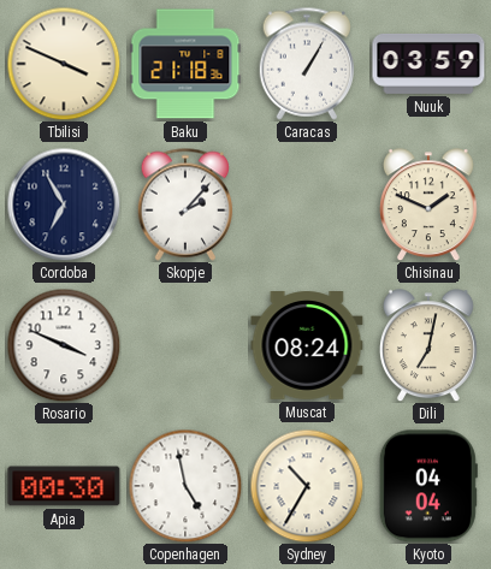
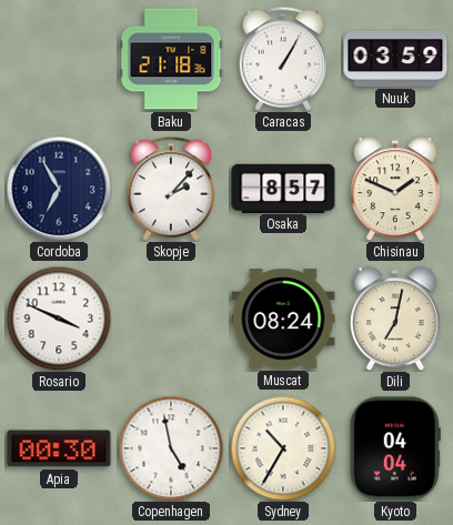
Tbilisi: 3:49 -> none (64, 64)
Osaka: none -> 8:57 (283, 188)
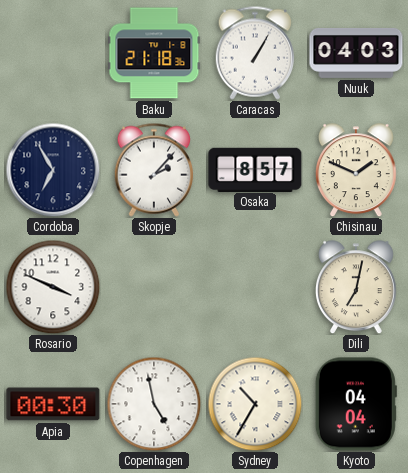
Nuuk: 03:59 -> 04:03 (356, 53)
Muscat: 08:24 -> none (283, 320)
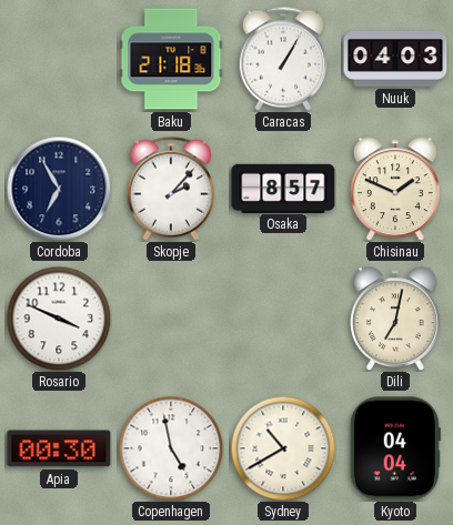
Sydney: 10:35 -> 10:40 (283, 448)
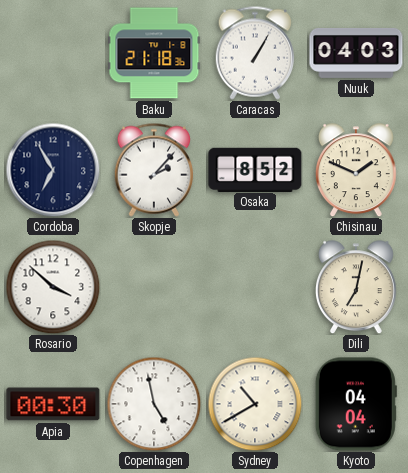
Osaka: 8:57 -> 8:52 (255, 169)
Rosario: 3:49 -> 3:52 (53, 287)
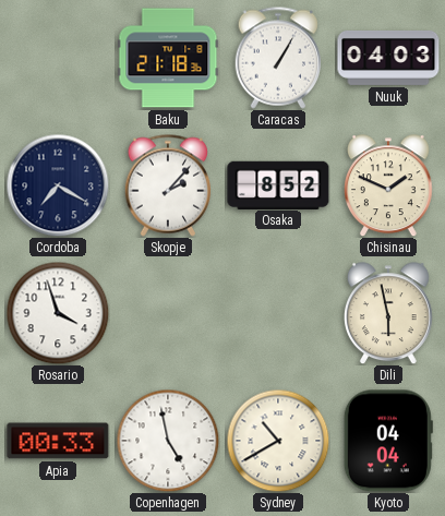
Cordoba: 6:55 -> 7:20 (58, 185)
Rosario: 3:52 -> 3:57 (58, 313)
Dili: 7:02 -> 5:58 (388, 313)
Apia: 00:30 -> 00:33 (58, 441)
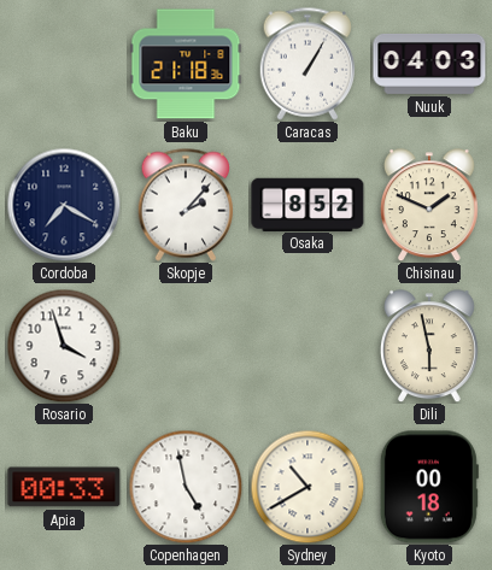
Kyoto: 04:04 -> 00:18 (429, 487)
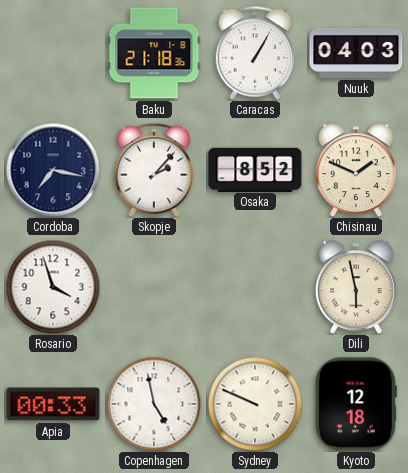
Cordoba: 7:20 -> 7:17 (53, 170)
Sydney: 10:40 -> 9:49 (255, 404)
Kyoto: 00:18 -> 12:18 (356, 404)
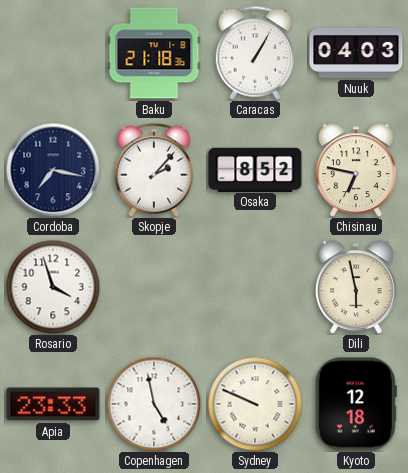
Chisinau: 1:49 -> 6:47 (356, 170)
Apia: 00:33 -> 23:33 (53, 404)
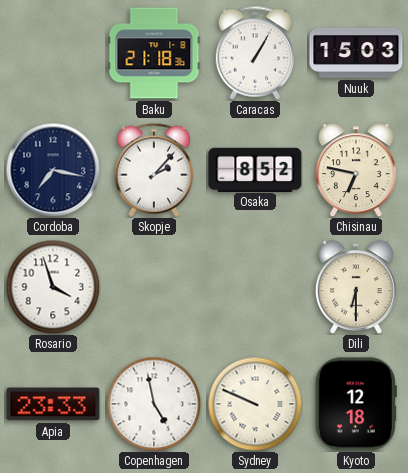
Nuuk: 04:03 -> 15:03 (356, 53)
Dili: 5:58 -> 6:30 (356, 287)
